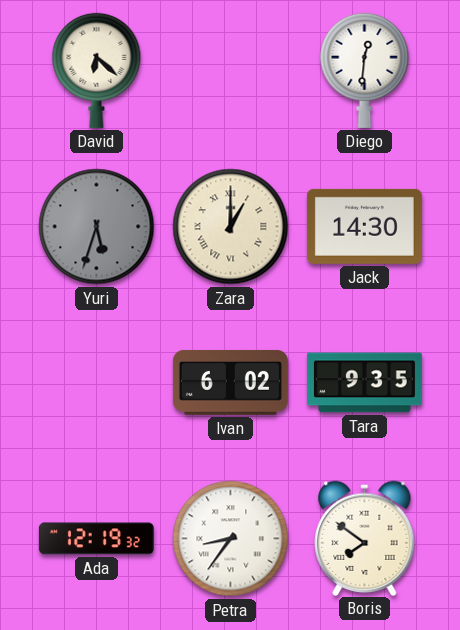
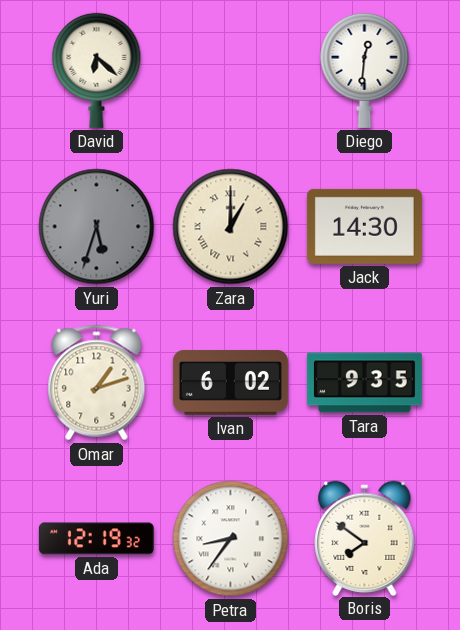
Omar: none -> 1:12 (97, 383)
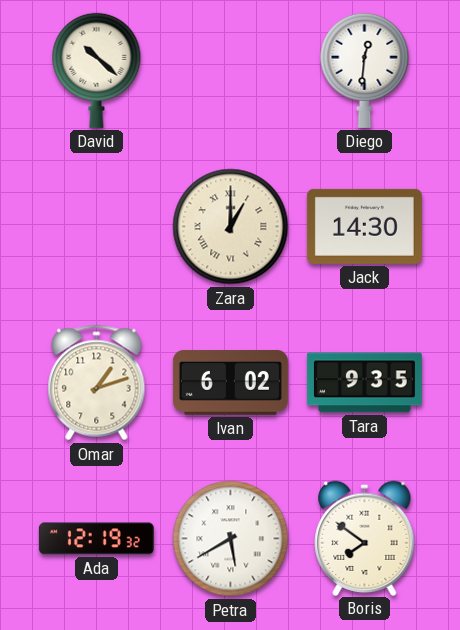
David: 6:22 -> 10:22 (97, 70)
Yuri: 5:33 -> none (97, 227)
Petra: 8:36 -> 5:40 (231, 539)
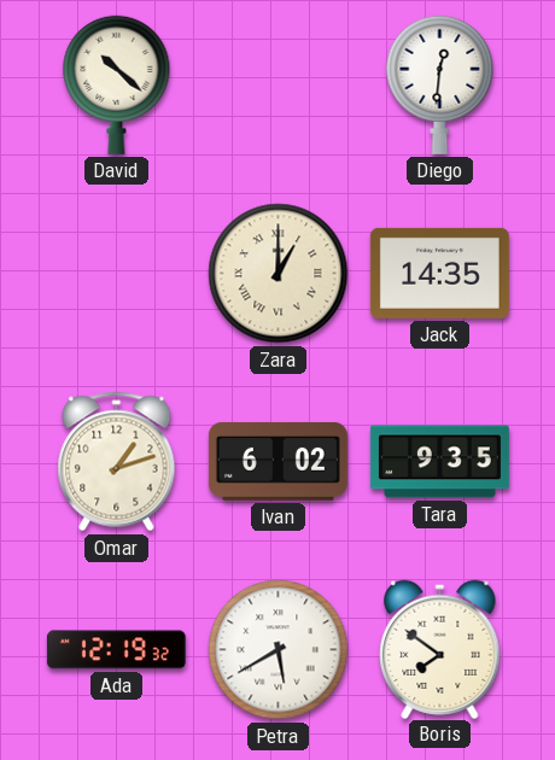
Jack: 14:30 -> 14:35 (439, 273)
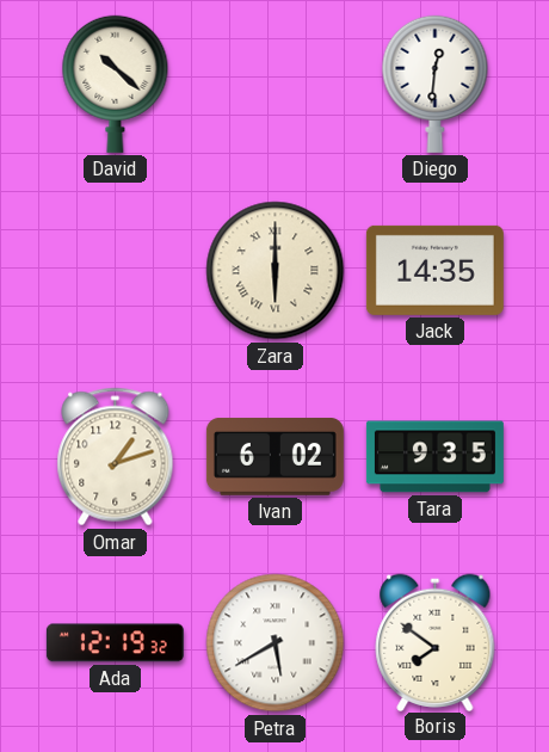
Zara: 1:00 -> 6:00 (276, 271)
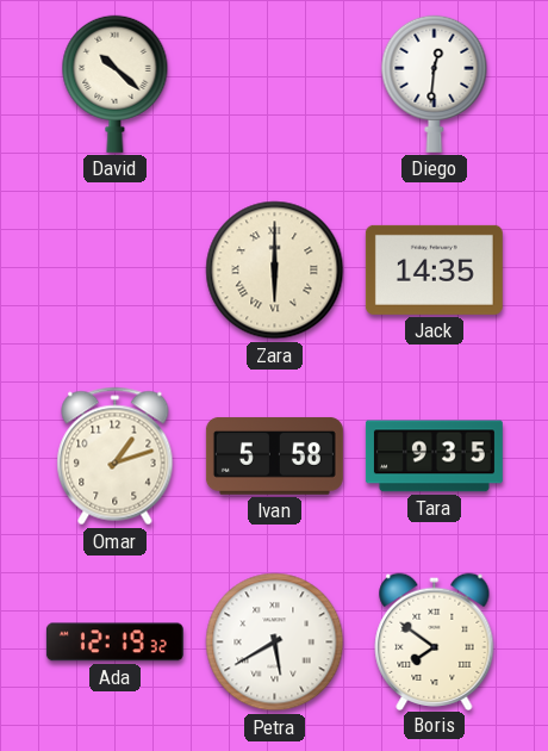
Ivan: 6:02 -> 5:58 (274, 455)
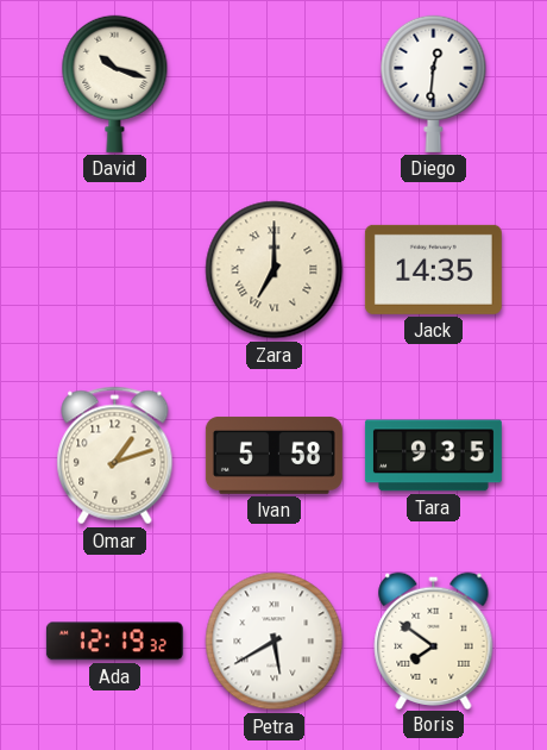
David: 10:22 -> 10:18 (115, 83)
Zara: 6:00 -> 7:00 (275, 270)
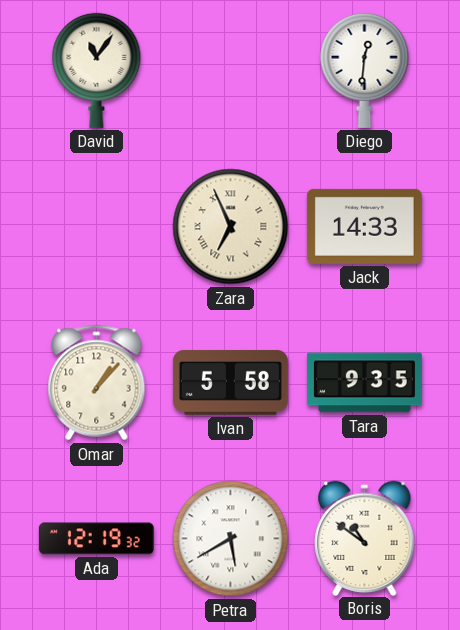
David: 10:18 -> 11:06 (97, 70)
Zara: 7:00 -> 6:56 (231, 227)
Jack: 14:35 -> 14:33 (364, 226)
Omar: 1:12 -> 1:07 (97, 383)
Boris: 7:51 -> 10:51 (365, 538)
